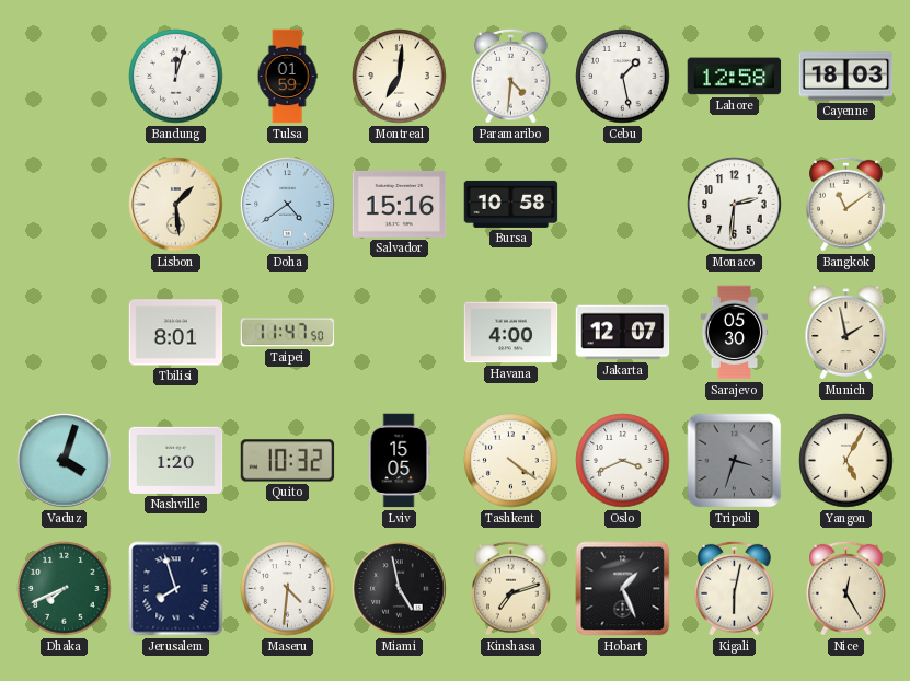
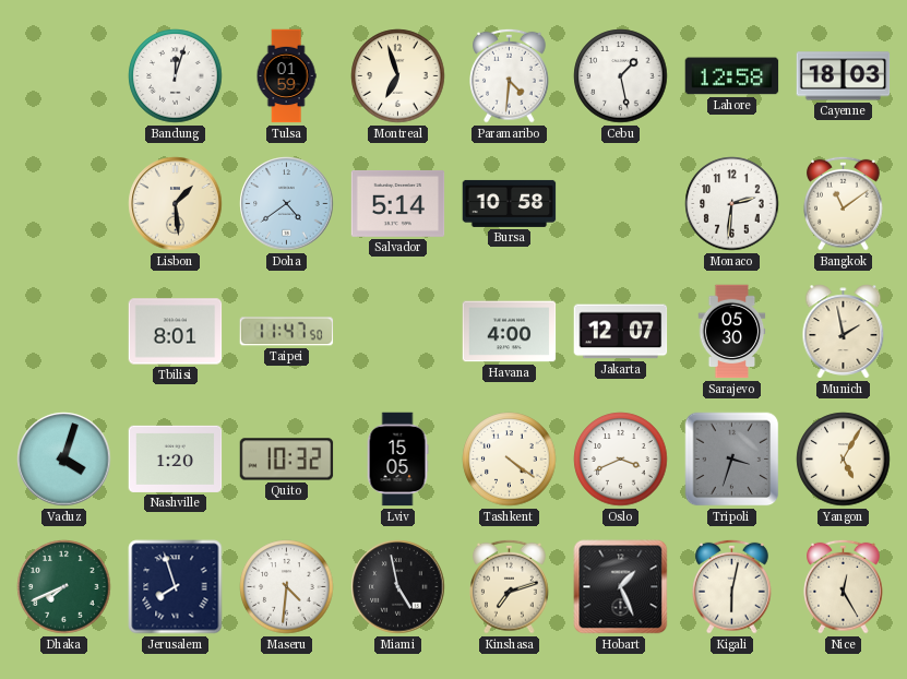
Montreal: 7:01 -> 6:57 (398, 76)
Salvador: 15:16 -> 5:14 (398, 203)
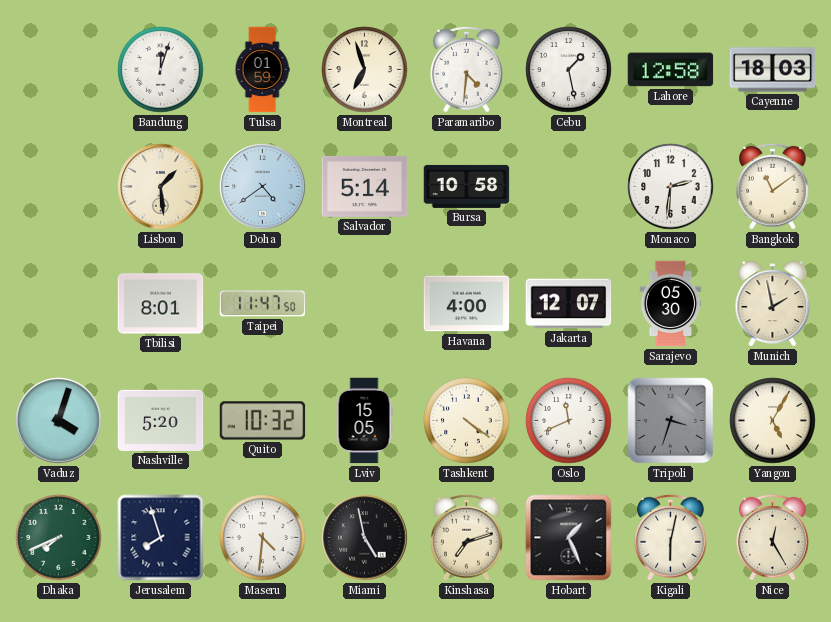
Nashville: 1:20 -> 5:20 (161, 420)
Oslo: 3:41 -> 11:41 (569, 421)
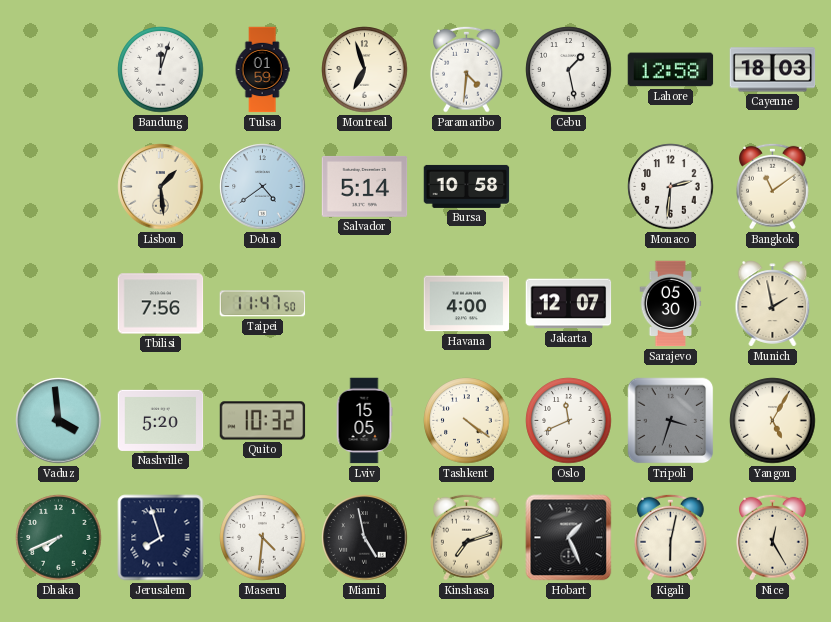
Tbilisi: 8:01 -> 7:56 (161, 304)
Vaduz: 4:03 -> 3:59 (59, 421)
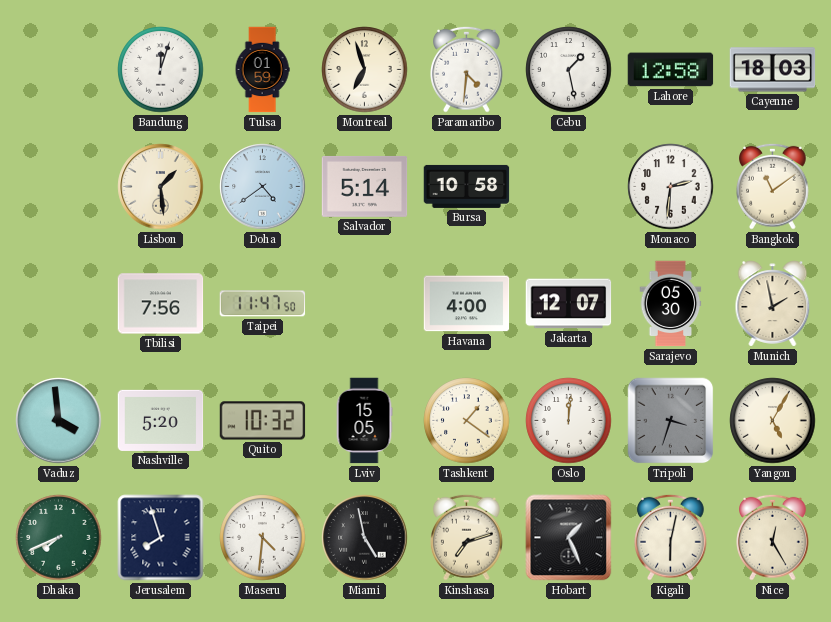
Tashkent: 4:21 -> 1:21 (467, 421)
Oslo: 11:41 -> 12:01 (569, 421)
